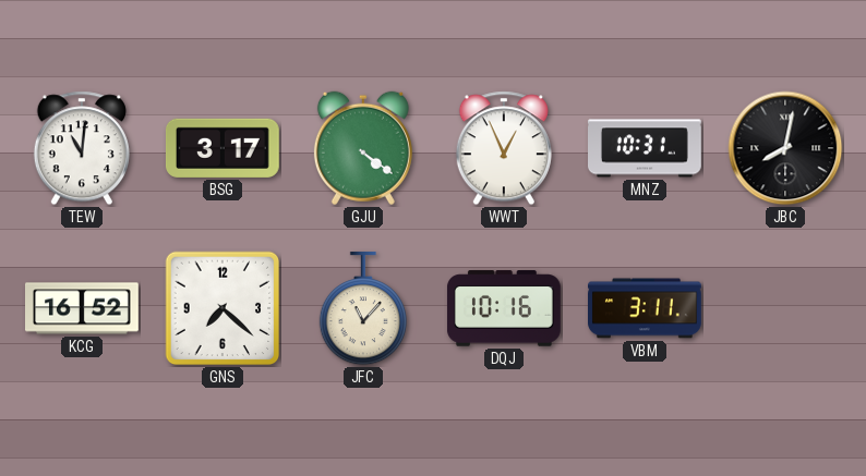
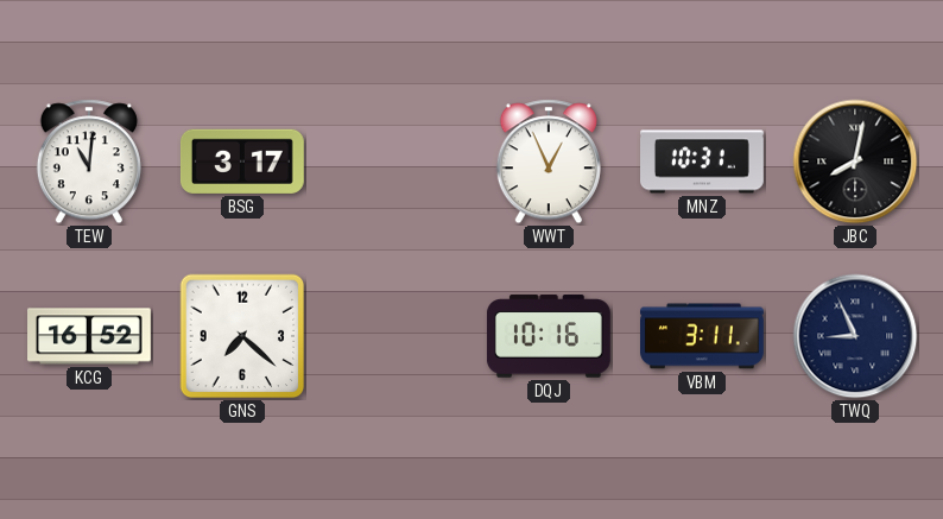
GJU: 4:21 -> none (363, 148)
JFC: 11:07 -> none (362, 308)
TWQ: none -> 8:56 (855, 336)
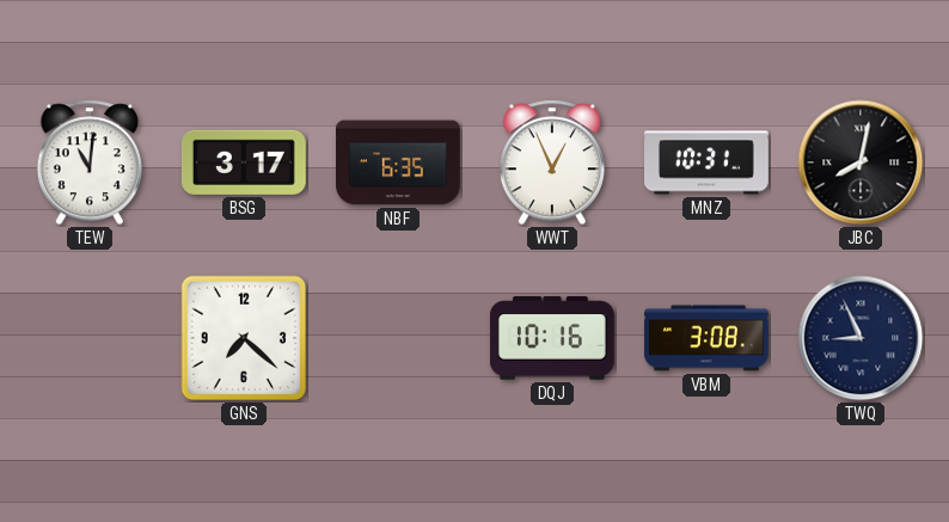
NBF: none -> 6:35 (399, 162)
KCG: 16:52 -> none (90, 336)
VBM: 3:11 -> 3:08 (708, 338)
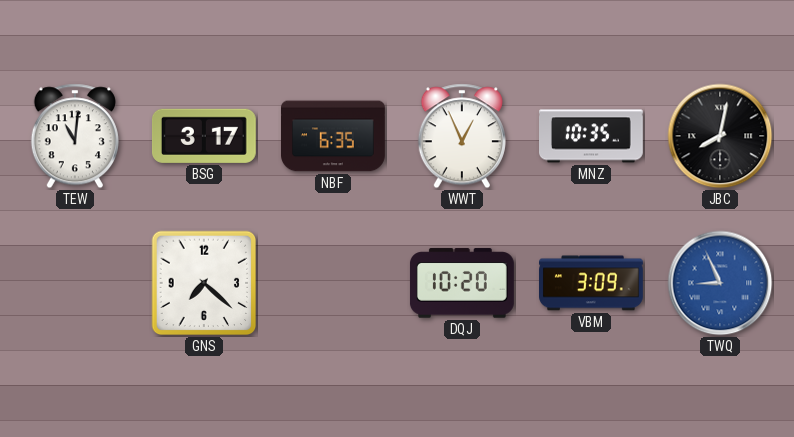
MNZ: 10:31 -> 10:35 (592, 136)
DQJ: 10:16 -> 10:20 (462, 283)
VBM: 3:08 -> 3:09 (592, 283)
TWQ dial: navy -> blue (720, 283)
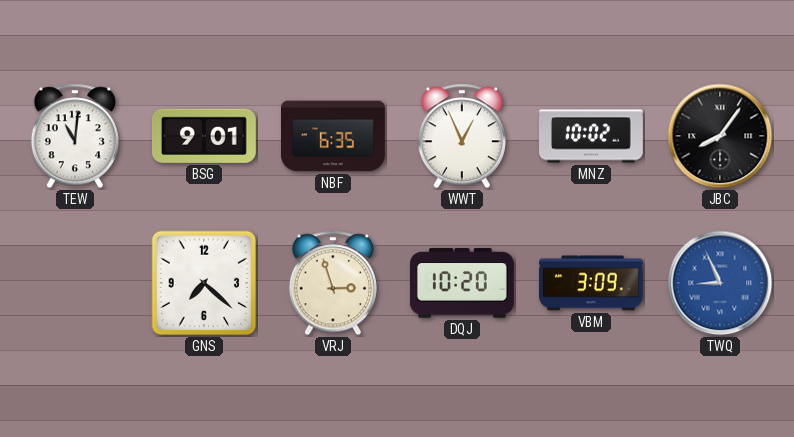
BSG: 3:17 -> 9:01 (204, 136)
MNZ: 10:35 -> 10:02 (592, 136)
JBC: 8:02 -> 8:06 (720, 136)
VRJ: none -> 2:57 (333, 283)
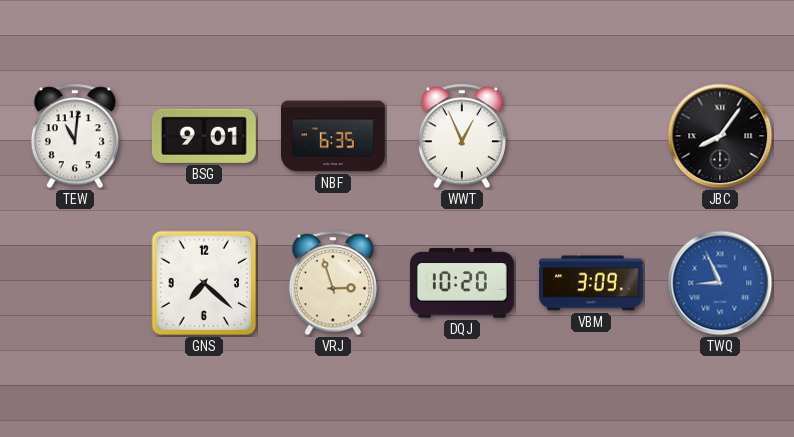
MNZ: 10:02 -> none (592, 136)
